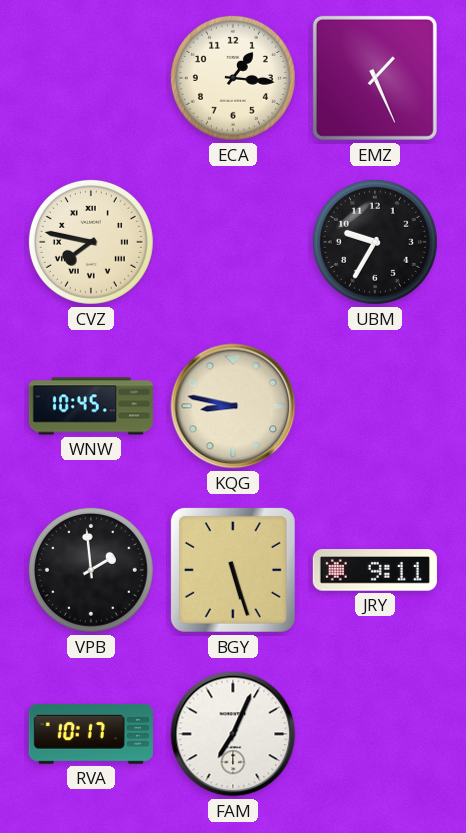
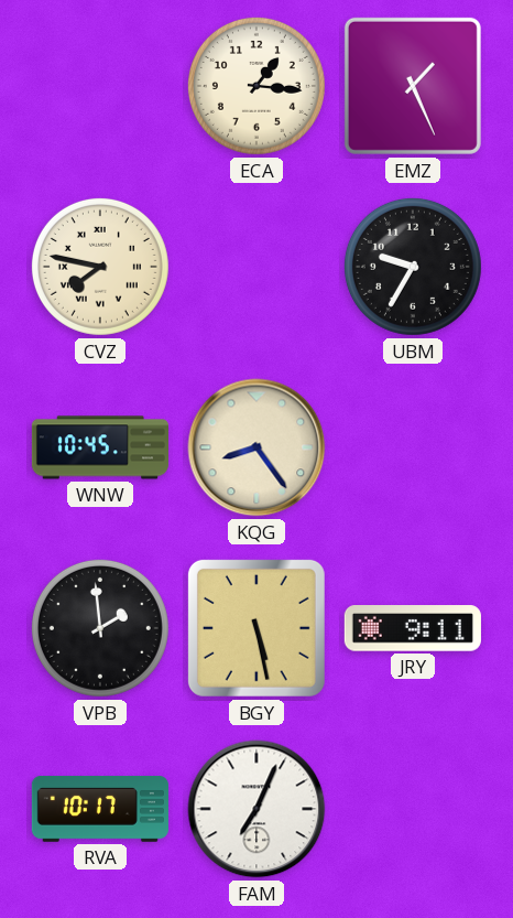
KQG: 8:47 -> 8:24 (256, 447)
BGY: 5:27 -> 5:28 (256, 628)
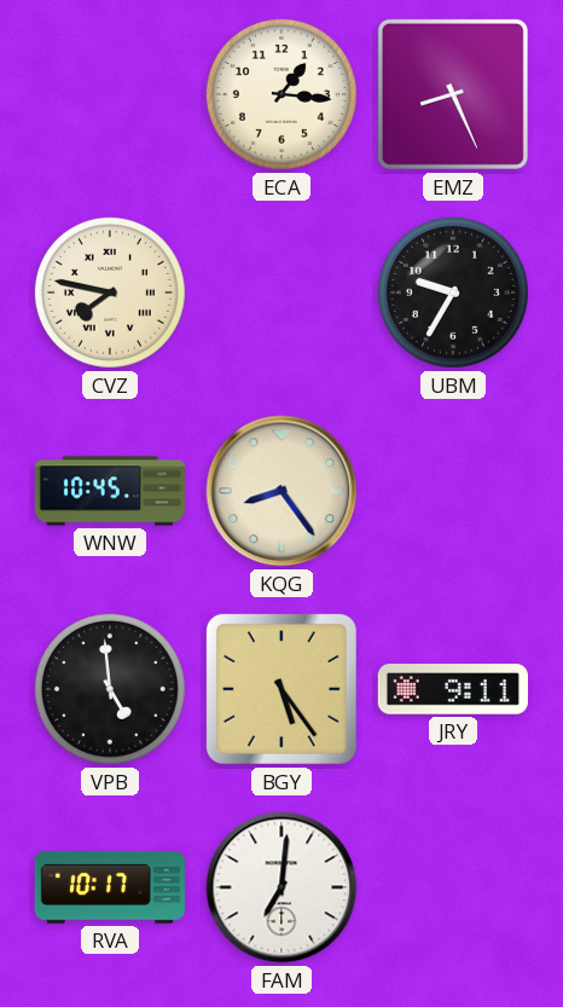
EMZ: 1:26 -> 8:26 (453, 94)
VPB: 1:59 -> 4:59 (110, 689)
BGY: 5:28 -> 5:24 (281, 689)
FAM: 7:04 -> 7:01 (281, 887)
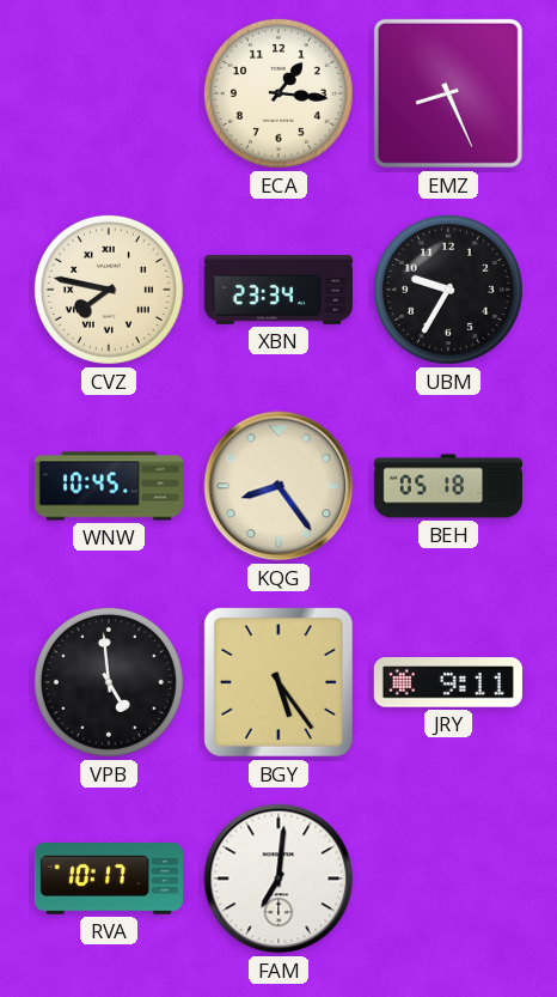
XBN: none -> 23:34 (278, 290)
BEH: none -> 05:18 (447, 486)
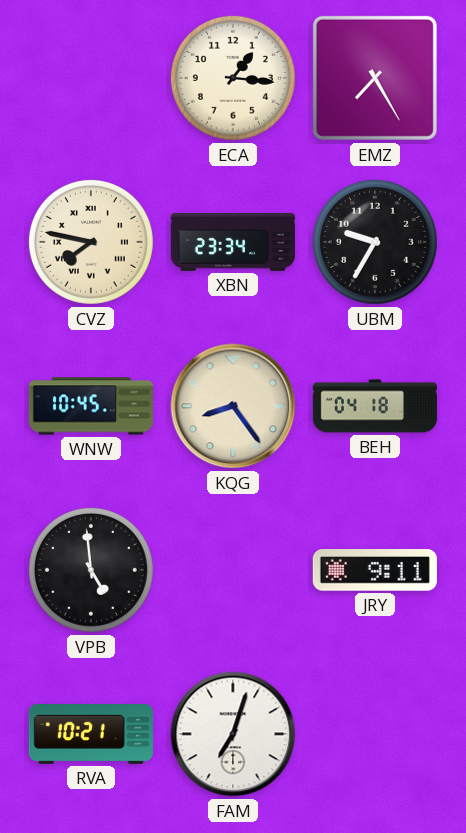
EMZ: 8:26 -> 7:25 (375, 78)
BEH: 05:18 -> 04:18 (374, 406)
BGY: 5:24 -> none (278, 682)
RVA: 10:17 -> 10:21 (91, 734)
FAM: 7:01 -> 7:03 (233, 734)
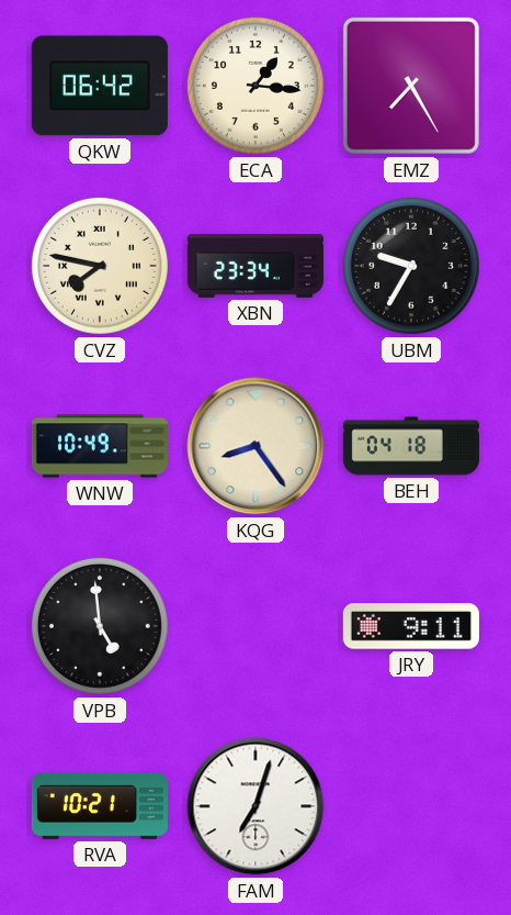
QKW: none -> 06:42 (100, 86)
WNW: 10:45 -> 10:49 (99, 446)
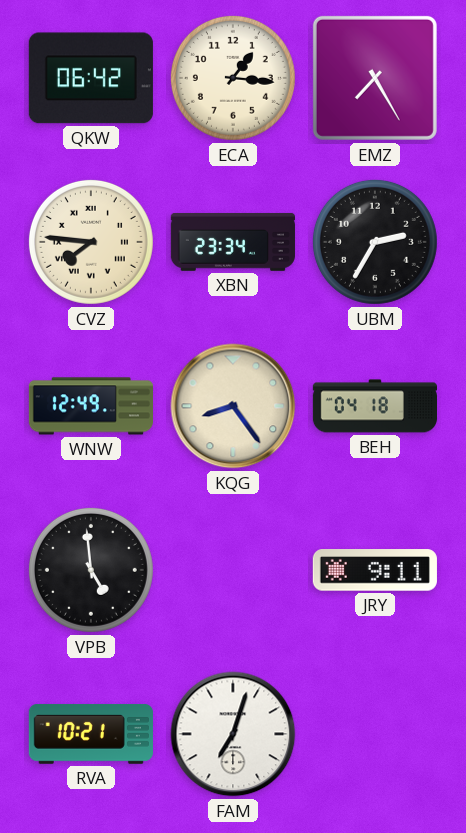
CVZ: 7:47 -> 7:46 (91, 242)
UBM: 9:35 -> 2:35 (375, 242)
WNW: 10:49 -> 12:49 (90, 406)
